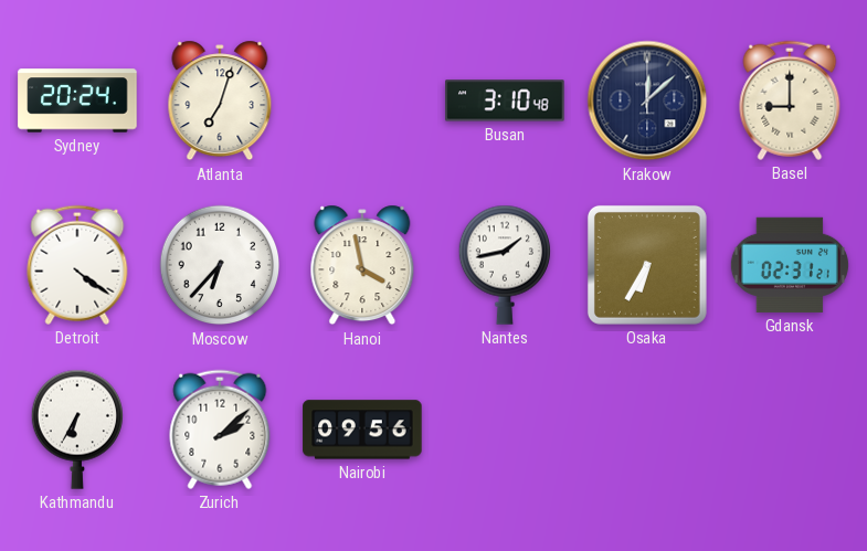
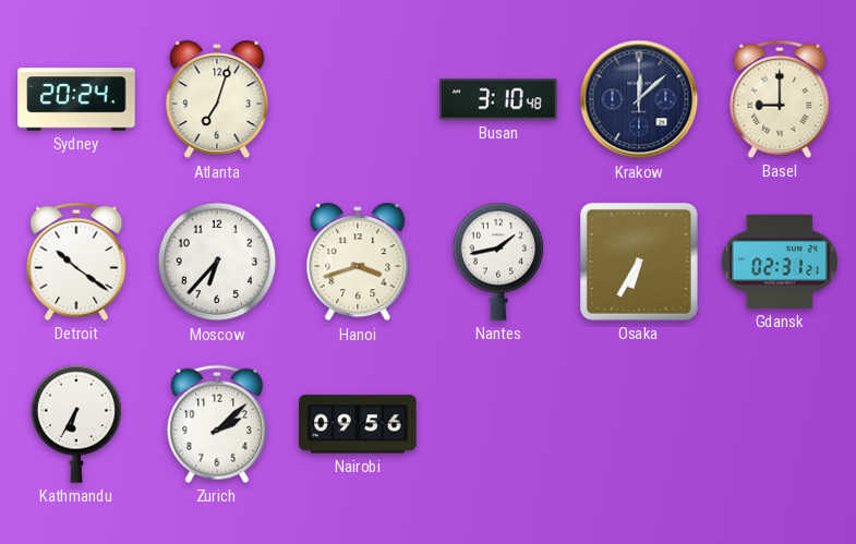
Detroit: 4:21 -> 10:21 (76, 262)
Hanoi: 3:58 -> 3:42 (358, 262)
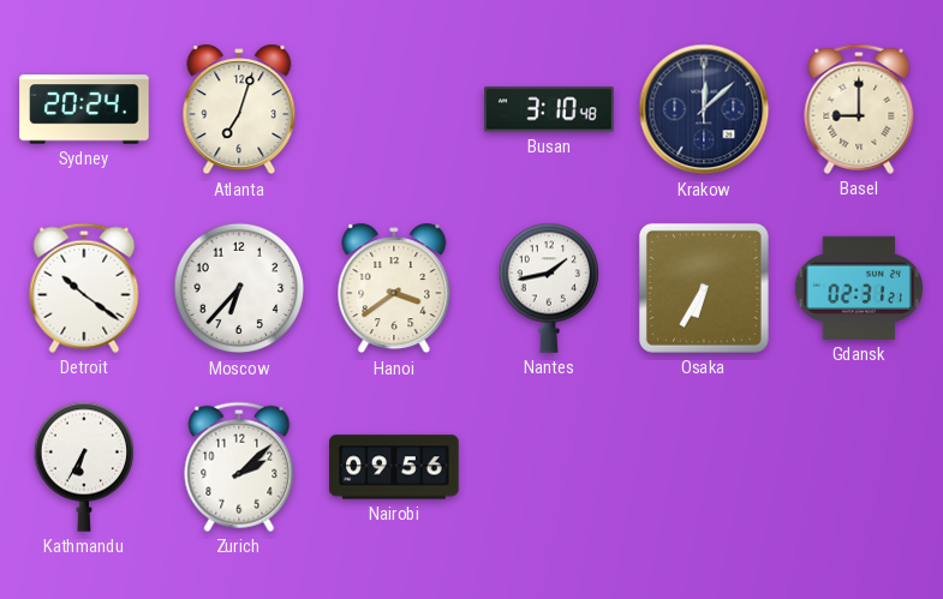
Hanoi: 3:42 -> 3:39 (394, 288)
